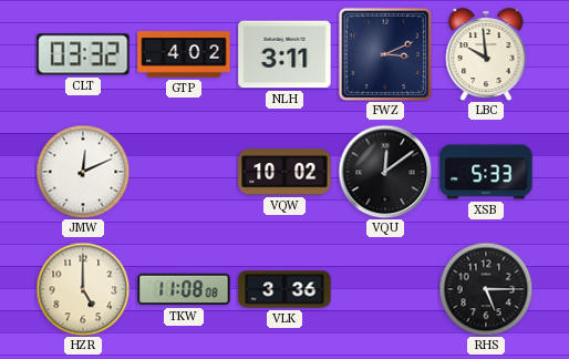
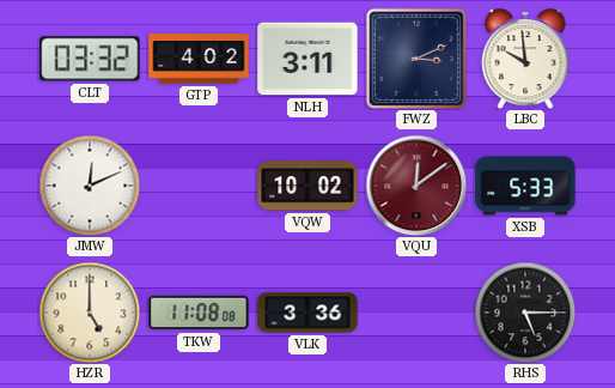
VQU dial: black -> burgundy (416, 186)
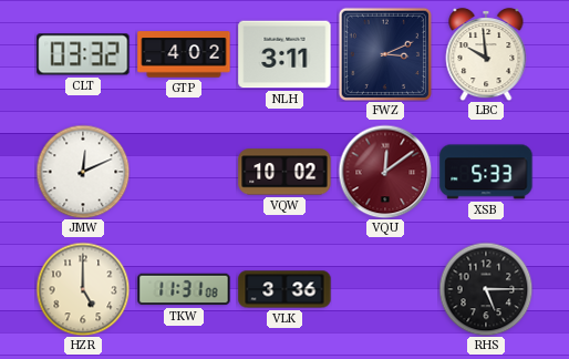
TKW: 11:08 -> 11:31 (184, 289)
